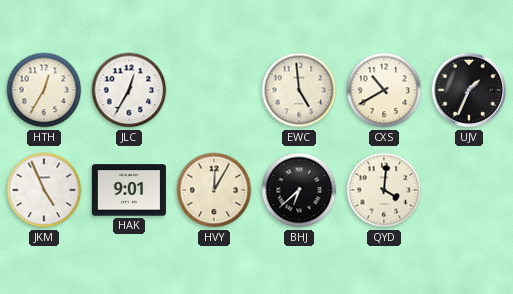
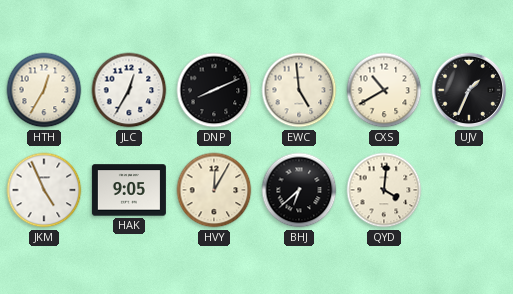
DNP: none -> 8:11 (214, 90)
HAK: 9:01 -> 9:05 (129, 190)
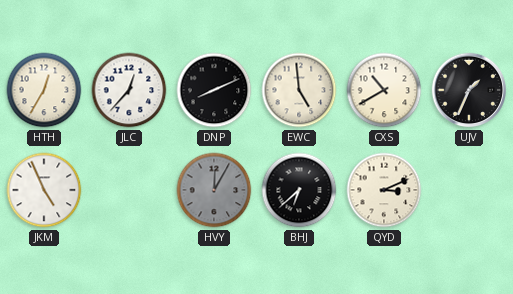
JLC: 12:35 -> 12:37 (129, 90)
HAK: 9:05 -> none (129, 190)
HVY dial: cream -> grey (214, 190)
QYD: 4:01 -> 3:11 (384, 190)
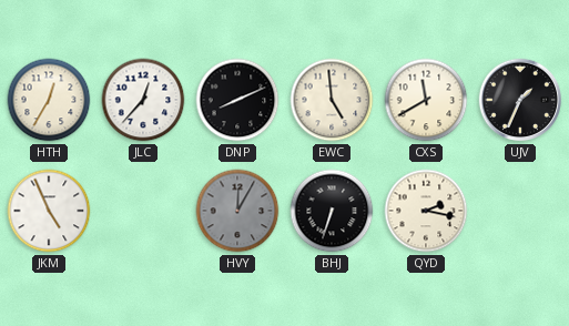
CXS: 10:40 -> 11:40 (426, 100)
BHJ: 6:38 -> 6:33 (332, 211)
QYD: 3:11 -> 2:17 (426, 211)
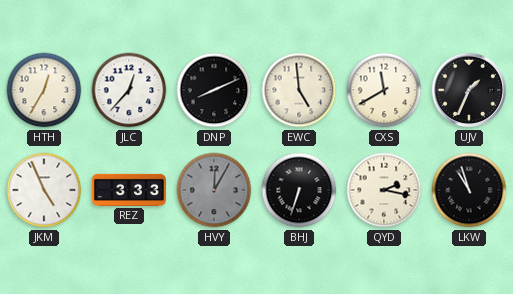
REZ: none -> 3:33 (129, 190)
LKW: none -> 10:57 (469, 190)
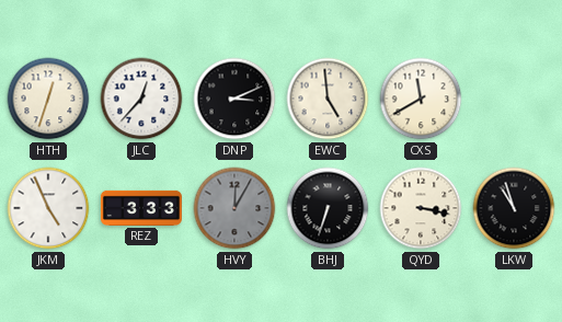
HTH: 12:35 -> 12:33 (48, 99)
DNP: 8:11 -> 3:11 (234, 99)
UJV: 1:34 -> none (469, 90)
QYD: 2:17 -> 3:17 (421, 208)
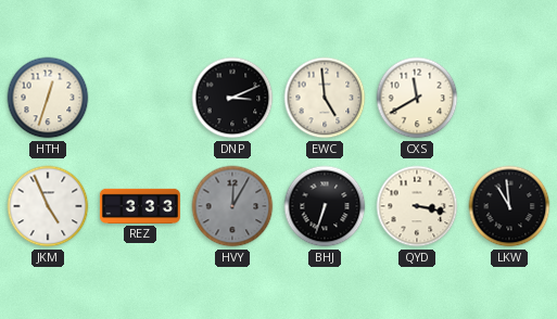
JLC: 12:37 -> none (141, 99)
LKW: 10:57 -> 10:59 (509, 206)
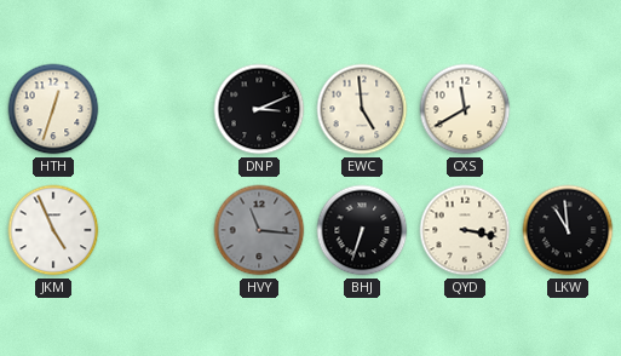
REZ: 3:33 -> none (140, 206)
HVY: 12:05 -> 11:16 (259, 230)
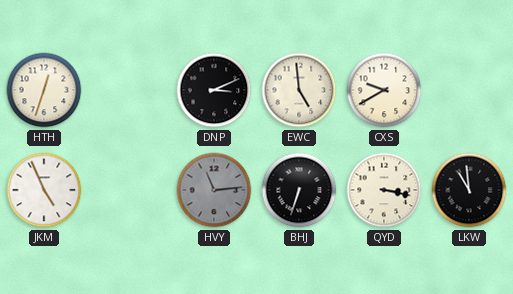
CXS: 11:40 -> 9:40 (384, 90)
HVY: 11:16 -> 11:14 (214, 190)
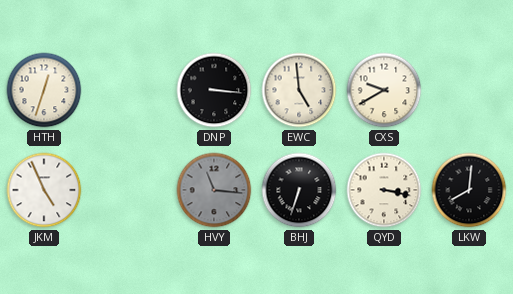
DNP: 3:11 -> 3:16 (214, 90)
HVY: 11:14 -> 11:16 (214, 190)
LKW: 10:59 -> 8:01 (469, 190)
